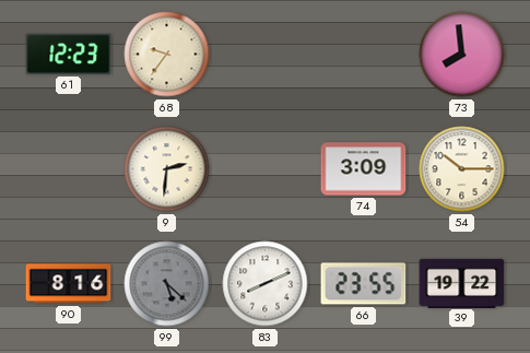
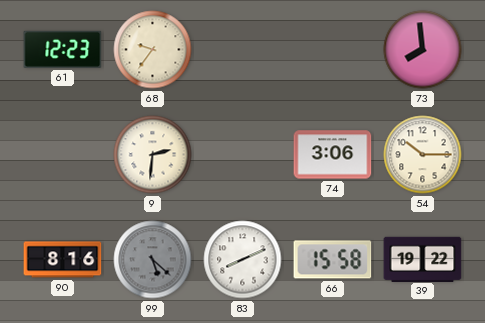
74: 3:09 -> 3:06 (333, 155)
66: 23:55 -> 15:58 (333, 260)
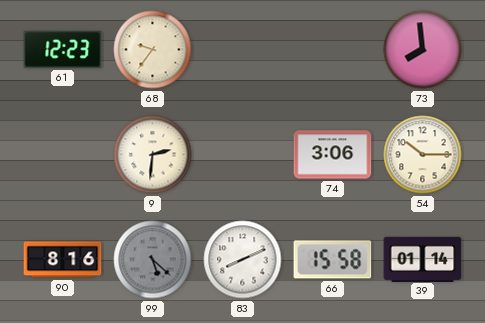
39: 19:22 -> 01:14 (423, 259)
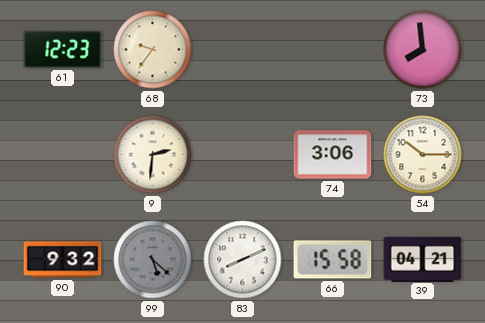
90: 8:16 -> 9:32 (63, 260)
39: 01:14 -> 04:21 (423, 259)
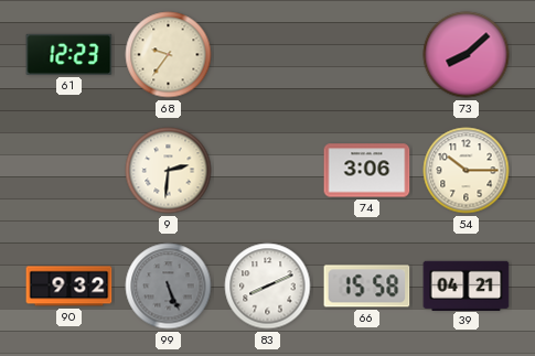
73: 7:59 -> 8:08 (467, 55)
99: 5:22 -> 5:26 (169, 287)
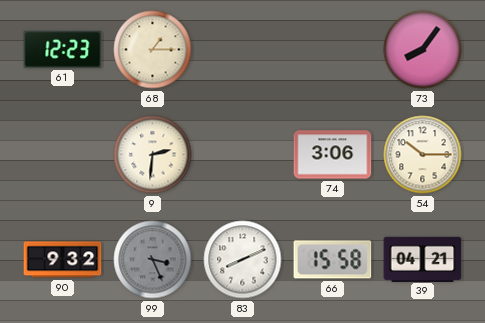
68: 9:36 -> 1:15 (153, 50)
73: 8:08 -> 8:06 (423, 50)
99: 5:26 -> 3:26 (153, 260)
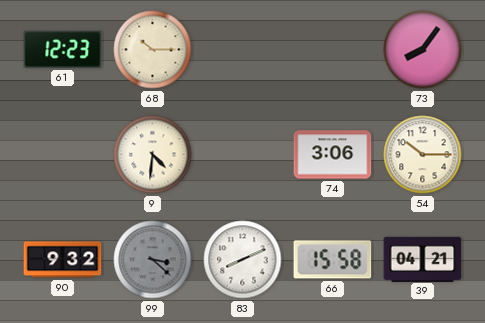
68: 1:15 -> 10:15 (153, 50)
9: 2:31 -> 4:31 (153, 155)
99: 3:26 -> 3:22 (153, 260)
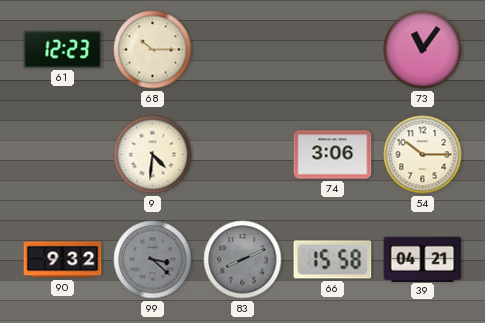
73: 8:06 -> 11:06 (423, 50)
83 dial: white -> grey (243, 260)
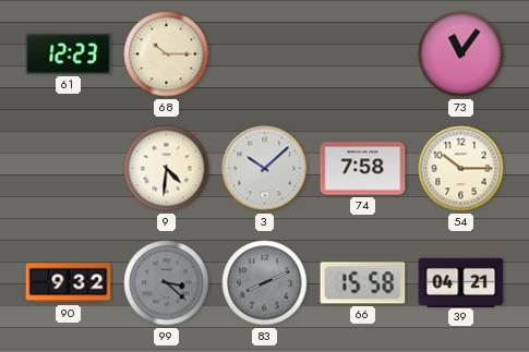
3: none -> 10:08 (265, 169)
74: 3:06 -> 7:58 (363, 169)
